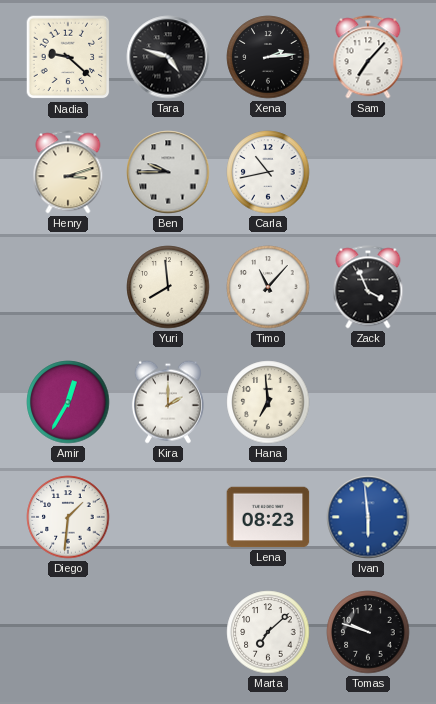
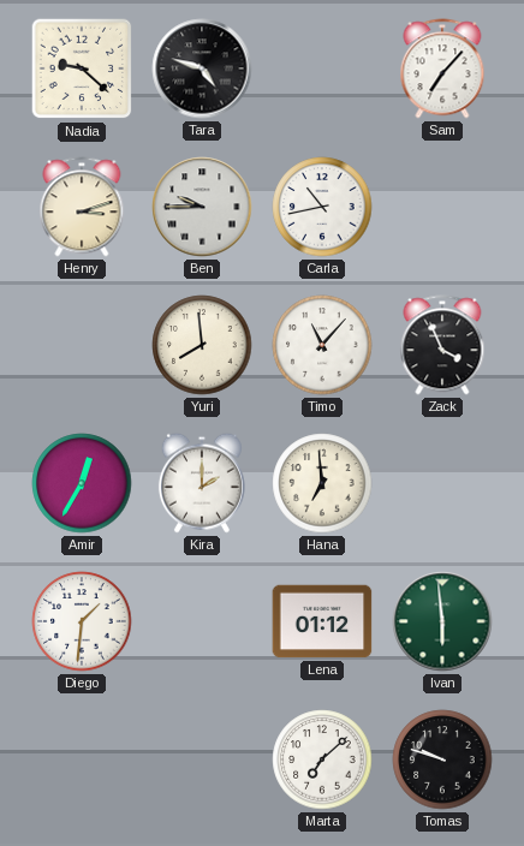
Xena: 2:14 -> none (268, 57)
Lena: 08:23 -> 01:12 (322, 621)
Ivan dial: blue -> green (442, 621)
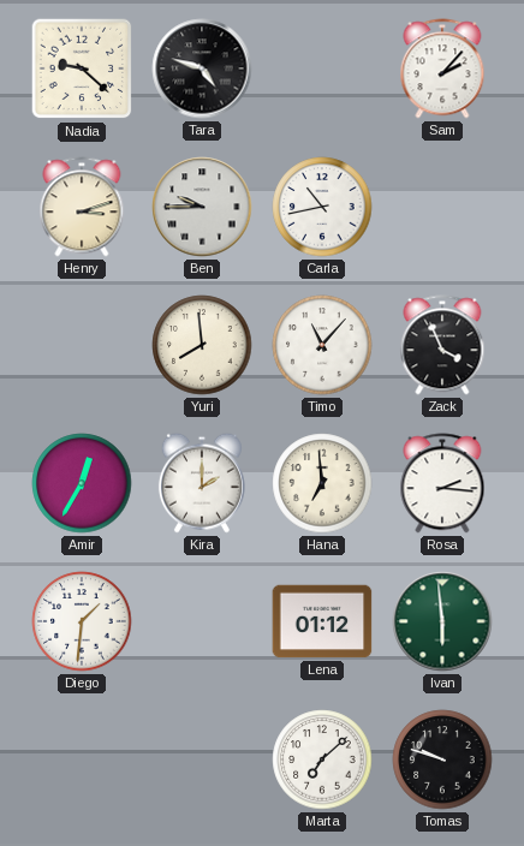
Sam: 7:07 -> 2:07 (442, 68)
Rosa: none -> 2:16 (442, 483)
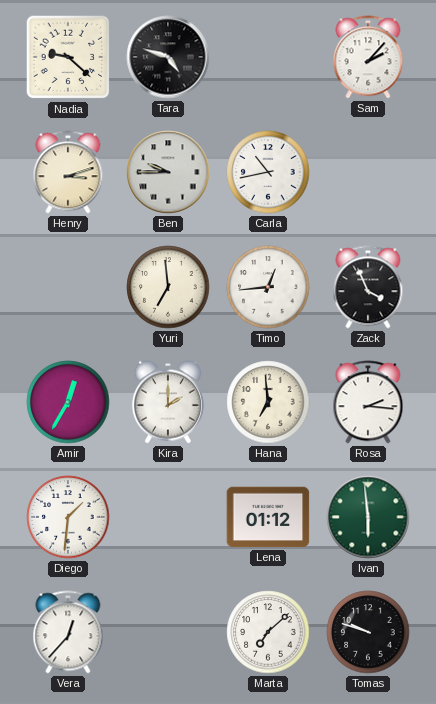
Yuri: 7:59 -> 6:59 (168, 287)
Timo: 11:07 -> 12:44 (268, 287)
Vera: none -> 12:37 (68, 632)
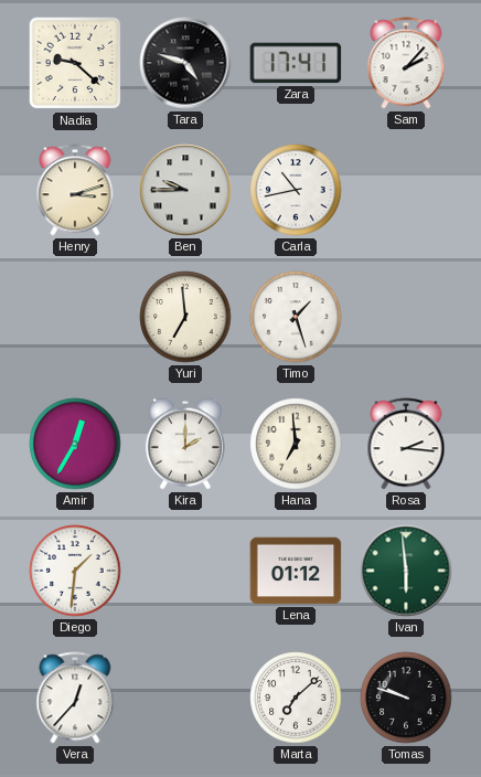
Zara: none -> 17:41 (296, 63)
Timo: 12:44 -> 1:27 (296, 317)
Zack: 3:56 -> none (368, 287)
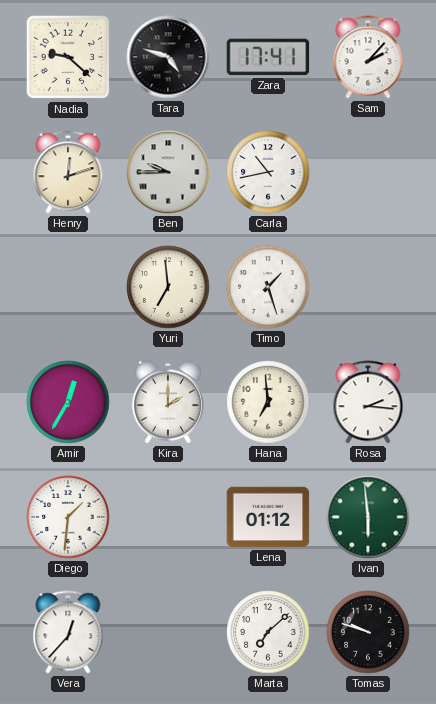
Henry: 3:12 -> 12:12 (68, 172)
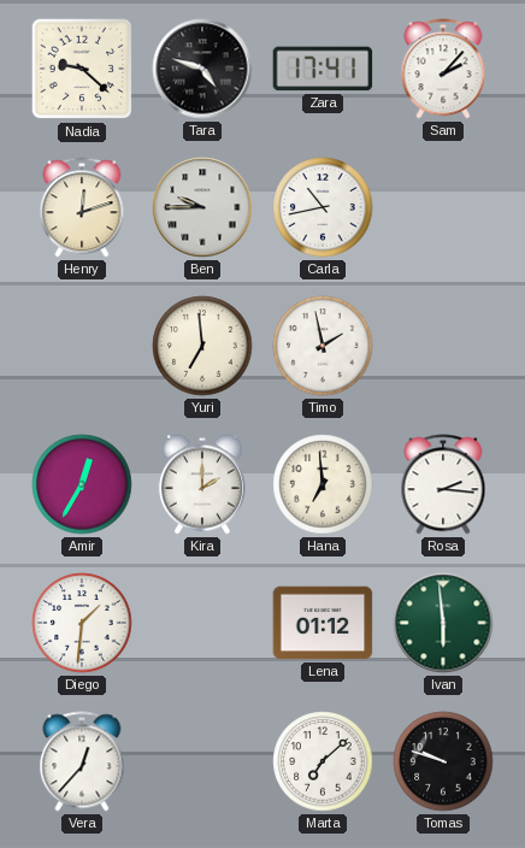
Timo: 1:27 -> 1:58 (323, 346)
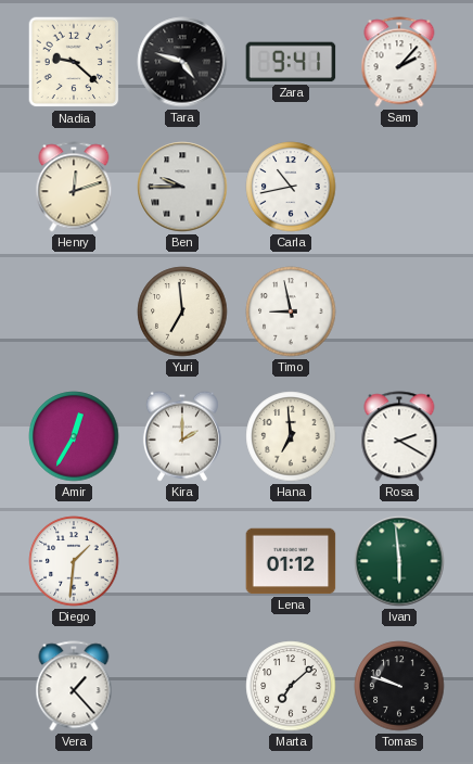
Zara: 17:41 -> 9:41 (291, 62)
Timo: 1:58 -> 8:58 (291, 311)
Rosa: 2:16 -> 2:20 (399, 436)
Vera: 12:37 -> 1:23 (74, 686)
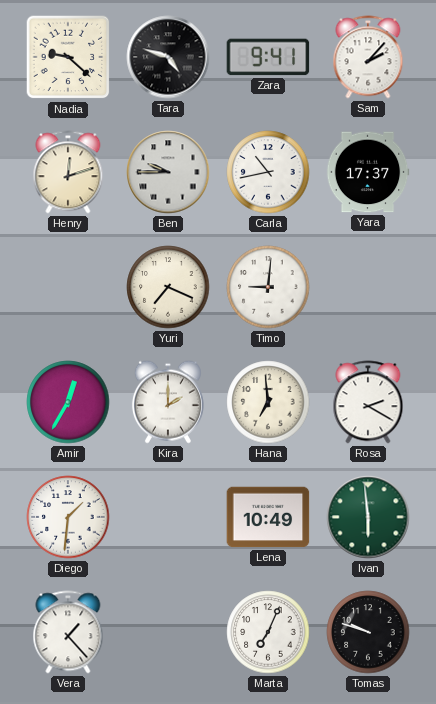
Yara: none -> 17:37 (368, 172)
Yuri: 6:59 -> 7:19 (168, 287)
Timo: 8:58 -> 9:01 (268, 287)
Lena: 01:12 -> 10:49 (268, 517)
Marta: 7:08 -> 7:04 (268, 632)
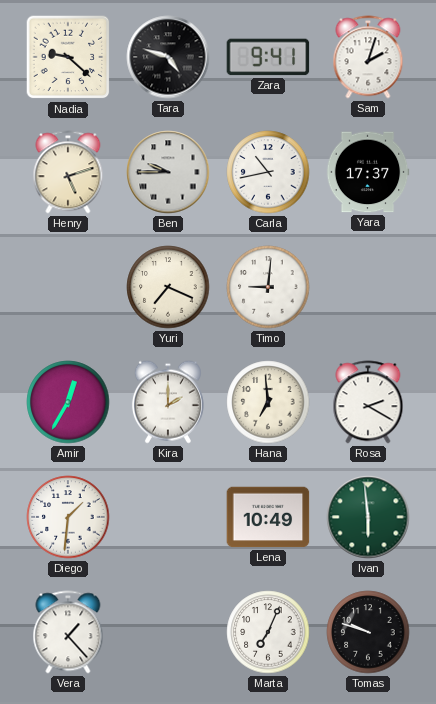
Sam: 2:07 -> 2:03 (368, 57)
Henry: 12:12 -> 5:12 (68, 172)
